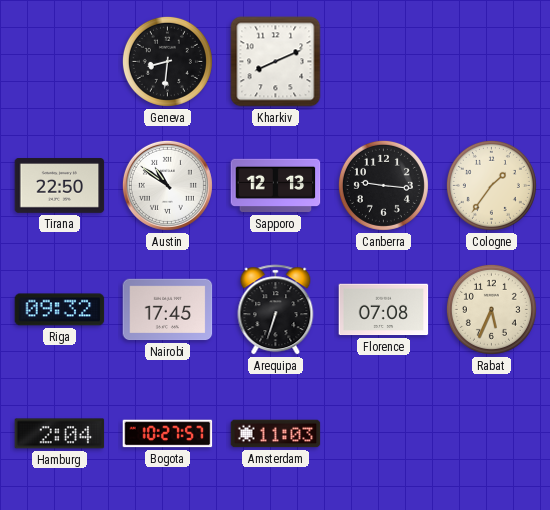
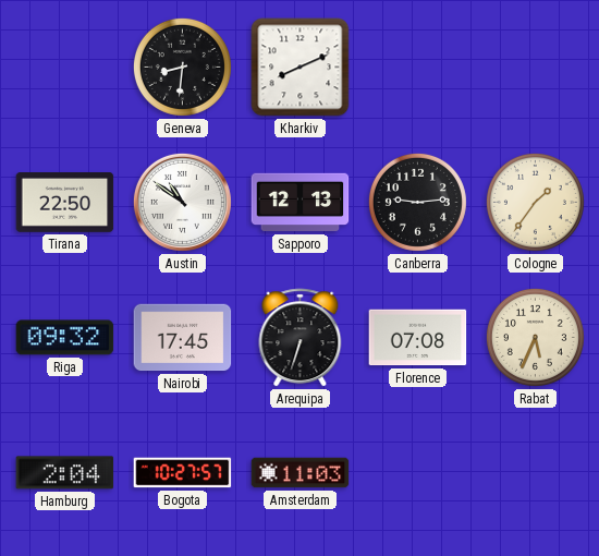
Canberra: 9:16 -> 9:14 (417, 202)
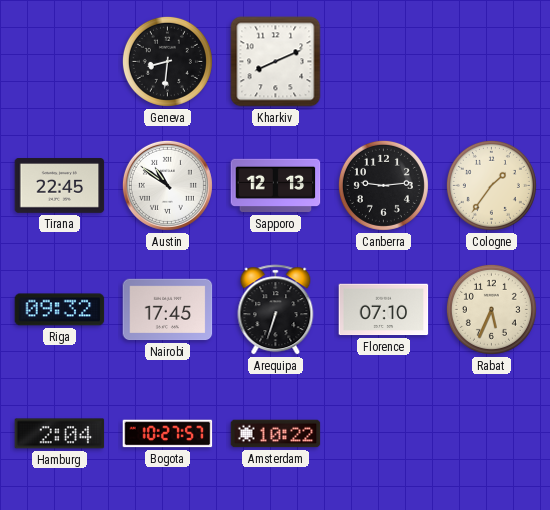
Tirana: 22:50 -> 22:45 (60, 186)
Florence: 07:08 -> 07:10 (384, 310)
Amsterdam: 11:03 -> 10:22 (276, 434)
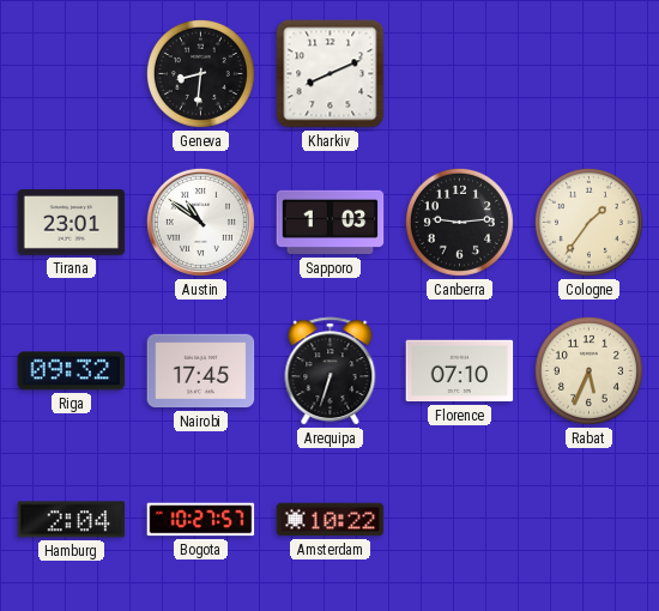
Tirana: 22:45 -> 23:01 (72, 223)
Sapporo: 12:13 -> 1:03 (331, 223)
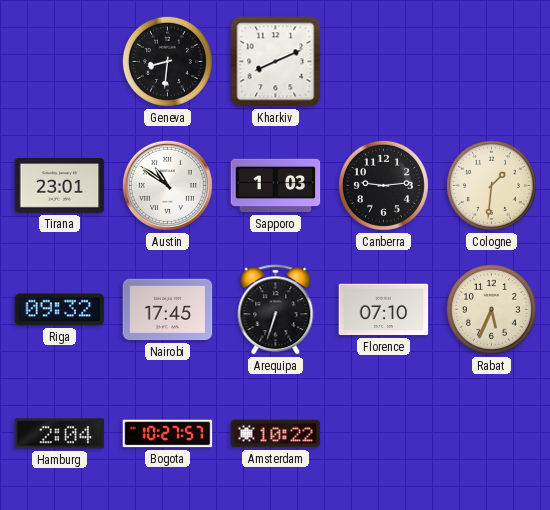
Cologne: 1:36 -> 1:31 (491, 185)
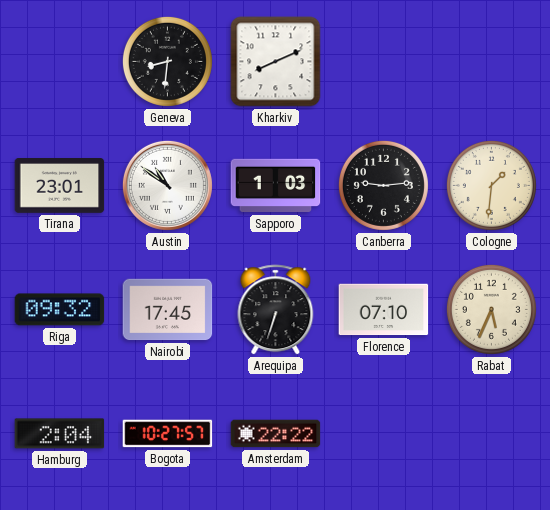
Amsterdam: 10:22 -> 22:22 (276, 434)
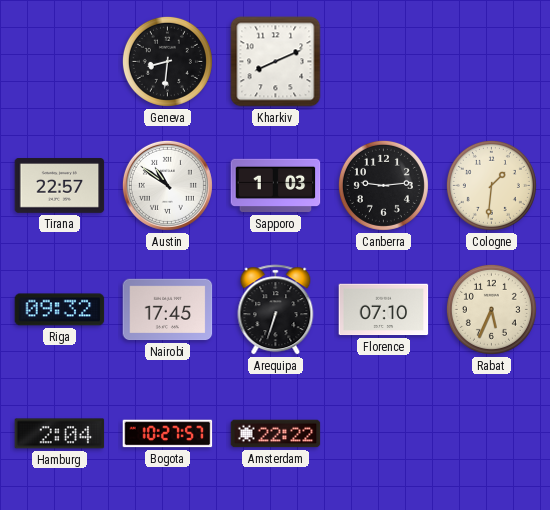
Tirana: 23:01 -> 22:57 (60, 186)
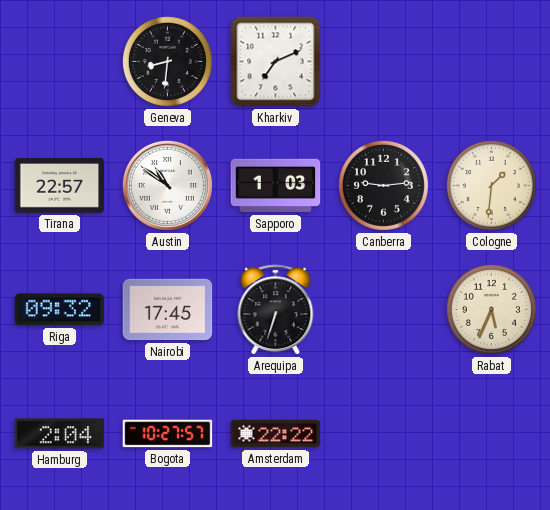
Kharkiv: 8:11 -> 7:11 (276, 62)
Florence: 07:10 -> none (384, 310)
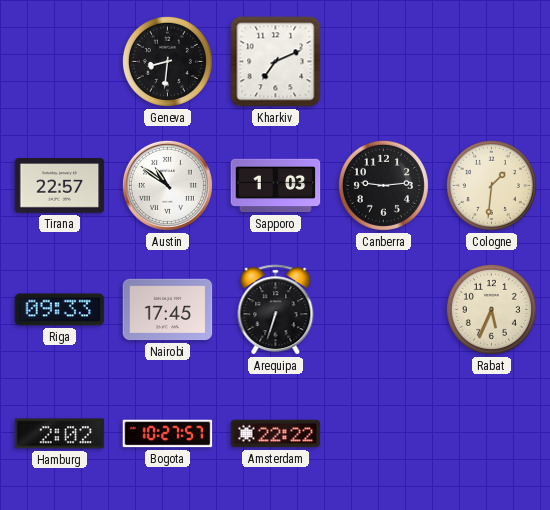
Riga: 09:32 -> 09:33 (60, 310)
Hamburg: 2:04 -> 2:02 (60, 434)
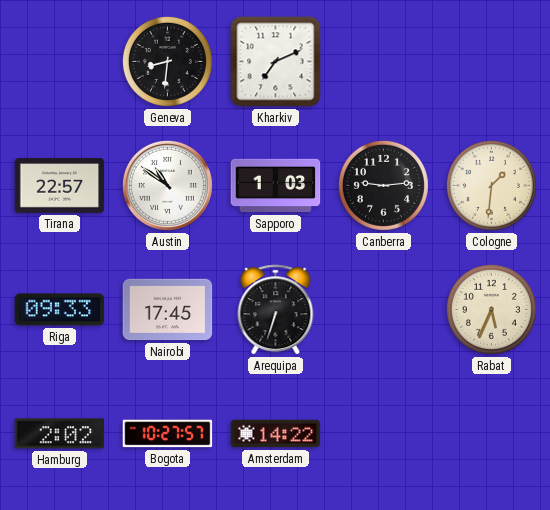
Amsterdam: 22:22 -> 14:22 (276, 434)
